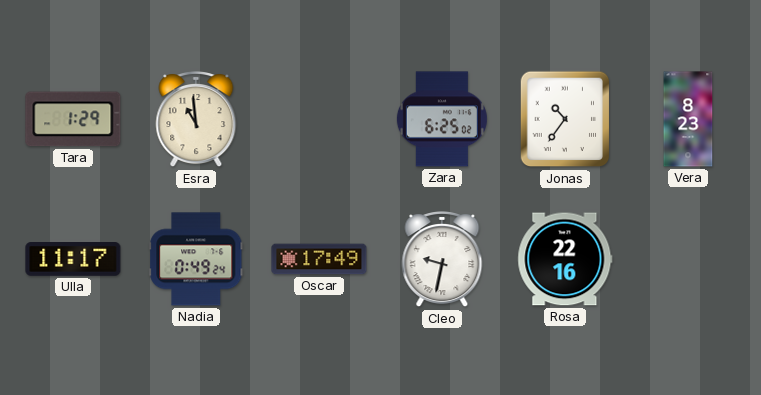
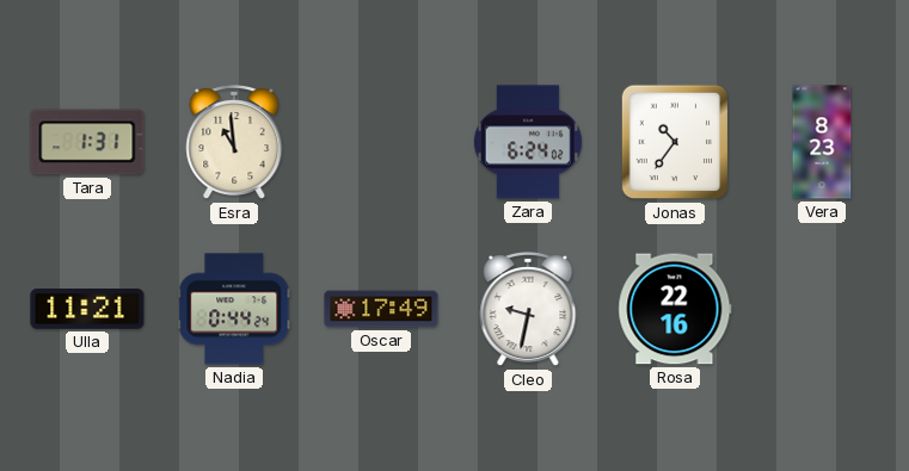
Tara: 1:29 -> 1:31 (87, 142)
Zara: 6:25 -> 6:24 (528, 142)
Ulla: 11:17 -> 11:21 (87, 310)
Nadia: 0:49 -> 0:44 (234, 309)
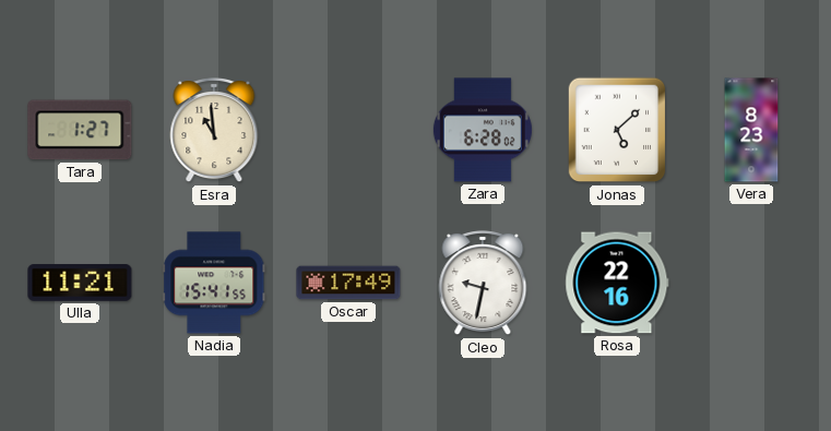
Tara: 1:31 -> 1:27 (80, 130)
Zara: 6:24 -> 6:28 (483, 130)
Jonas: 10:36 -> 5:08 (617, 130)
Nadia: 0:44 -> 15:41 (214, 283)
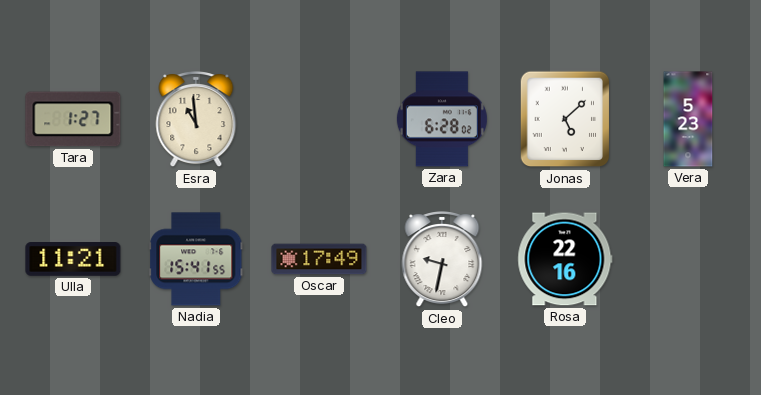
Vera: 8:23 -> 5:23 (688, 119)
